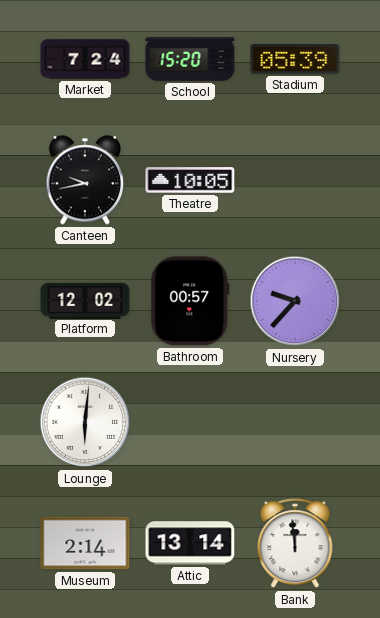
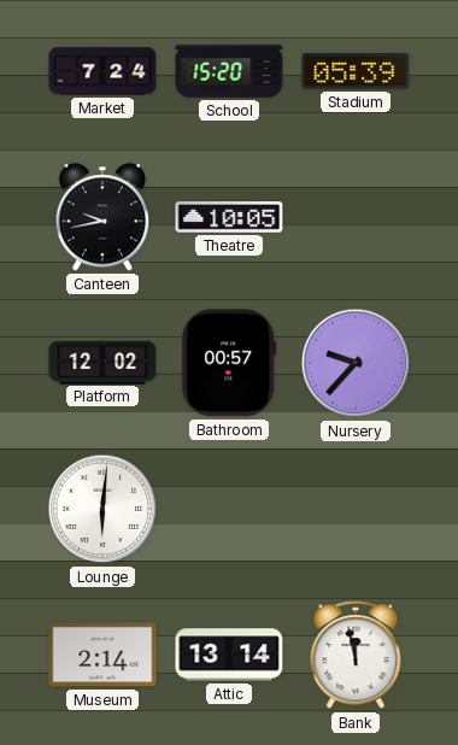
Bank: 11:59 -> 11:58 (356, 656)
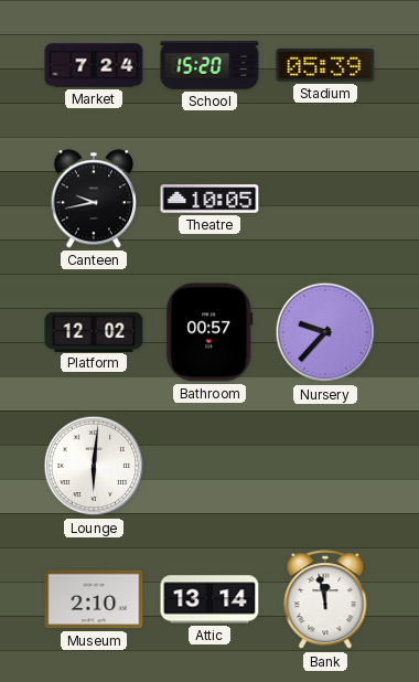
Museum: 2:14 -> 2:10 (94, 599)
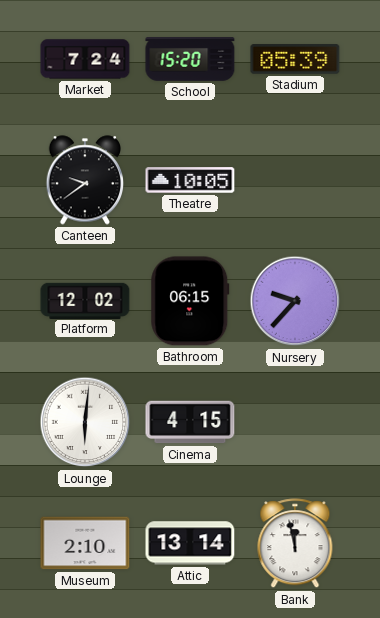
Canteen: 9:43 -> 9:39 (84, 180)
Bathroom: 00:57 -> 06:15 (190, 301)
Cinema: none -> 4:15 (190, 422)
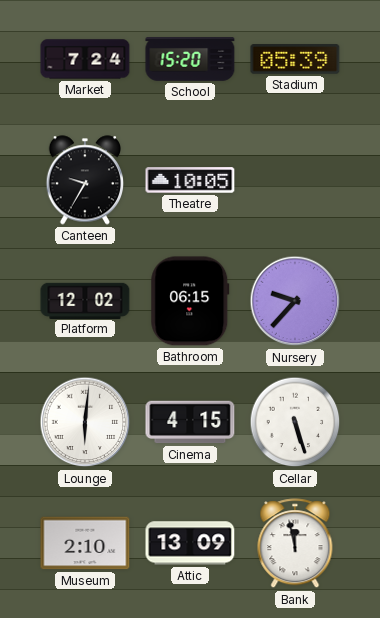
Canteen: 9:39 -> 9:35 (84, 180)
Cellar: none -> 5:27 (295, 422)
Attic: 13:14 -> 13:09 (190, 543)
